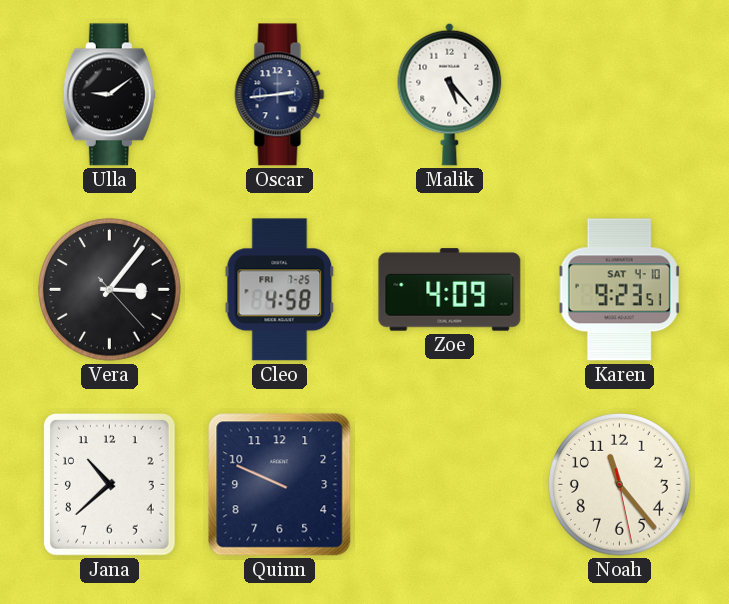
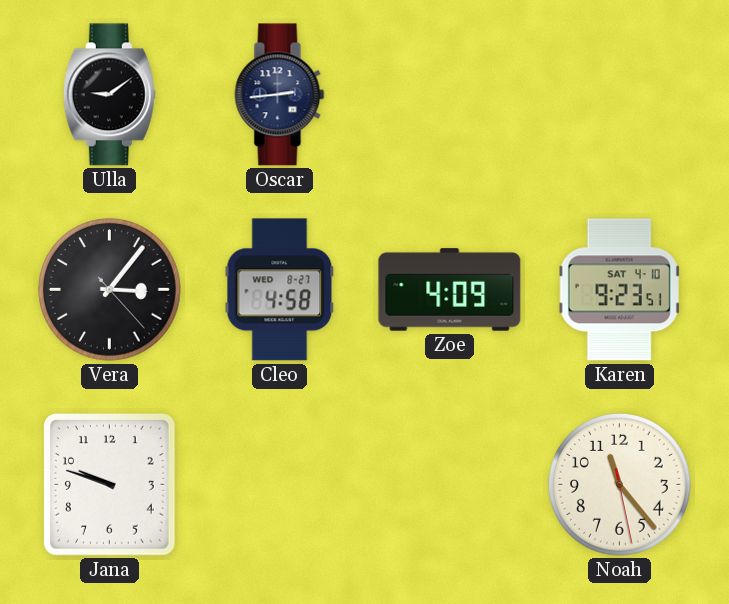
Malik: 5:23 -> none (450, 94)
Cleo date: FRI 7-25 -> WED 8-27 (280, 290)
Jana: 10:38 -> 9:48 (109, 485)
Quinn: 9:49 -> none (280, 485)
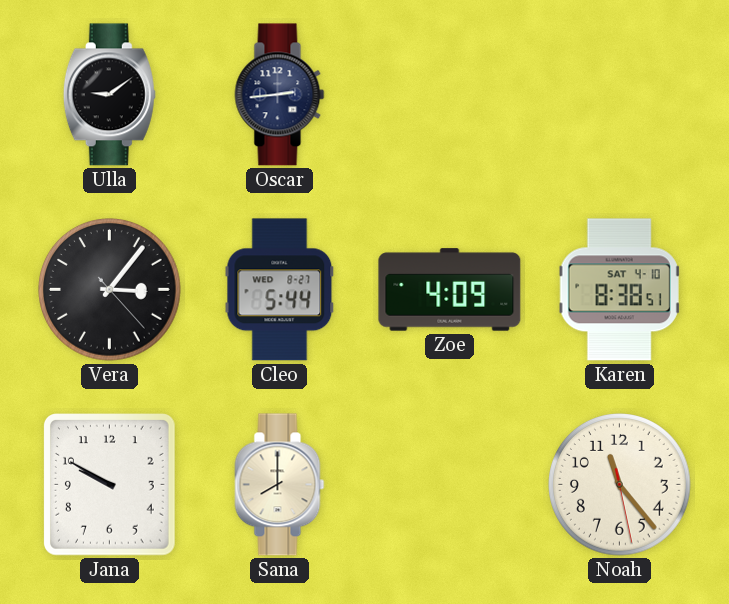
Cleo: 4:58 -> 5:44 (280, 290)
Karen: 9:23 -> 8:38 (620, 290)
Jana: 9:48 -> 9:50 (109, 485)
Sana: none -> 8:00 (280, 485)
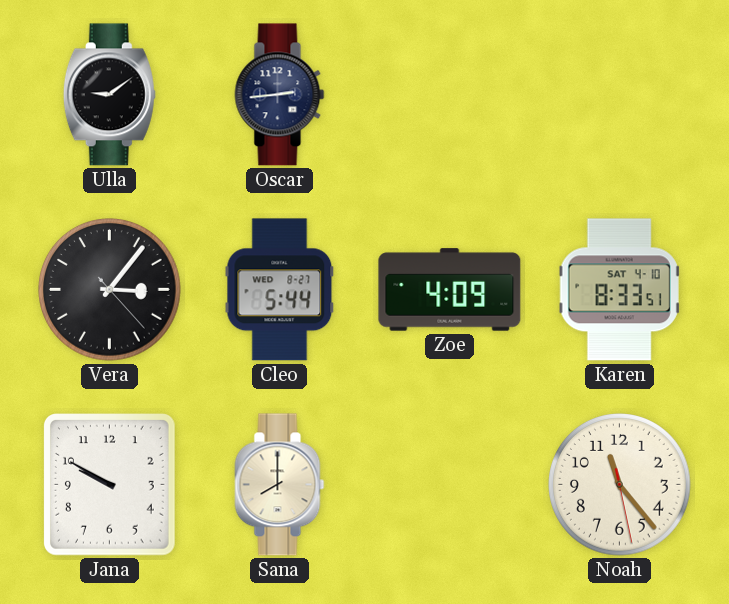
Karen: 8:38 -> 8:33 (620, 290)
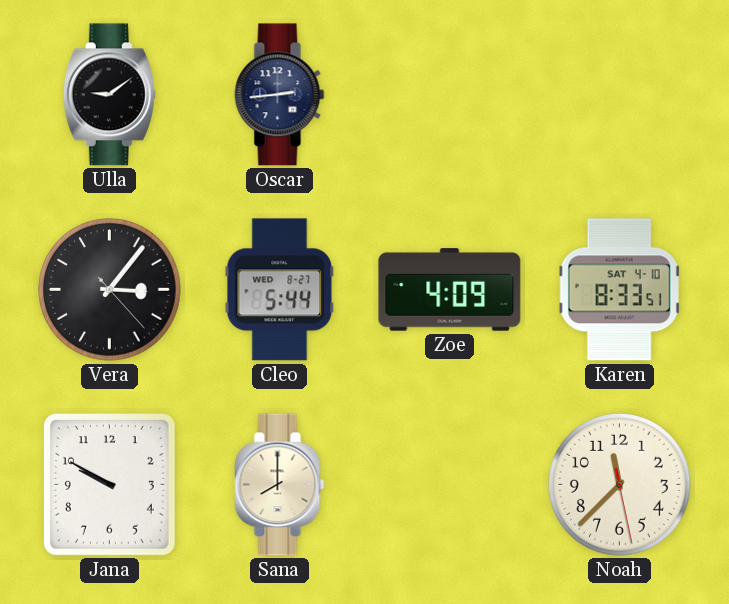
Noah: 11:23 -> 11:37 (620, 485)
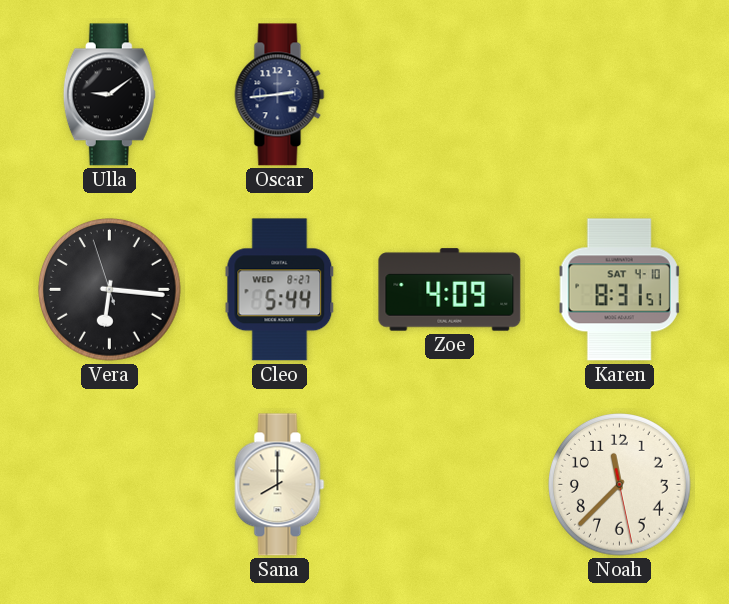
Vera: 3:06 -> 6:15 (110, 290)
Karen: 8:33 -> 8:31 (620, 290)
Jana: 9:50 -> none (109, 485)
